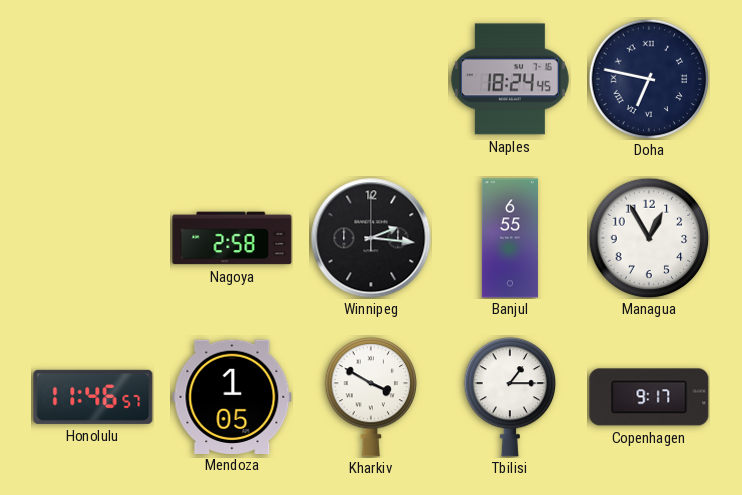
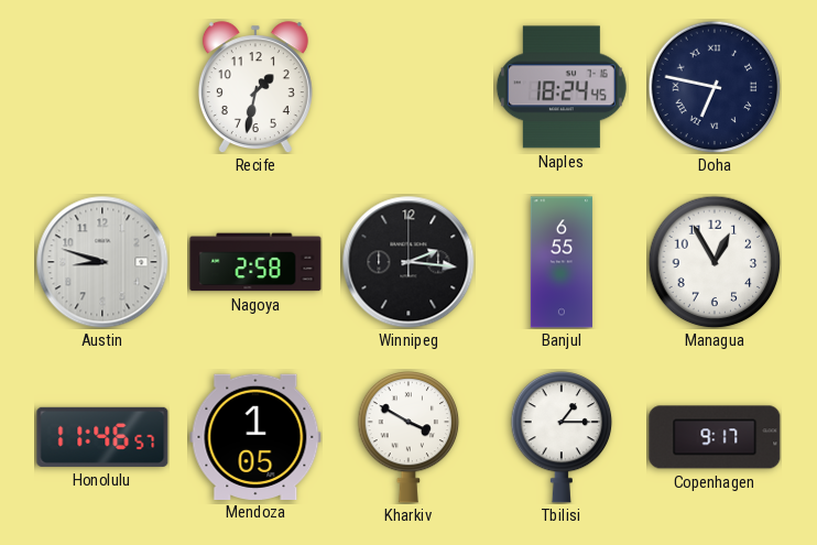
Recife: none -> 1:32 (255, 87)
Austin: none -> 8:48 (102, 262)
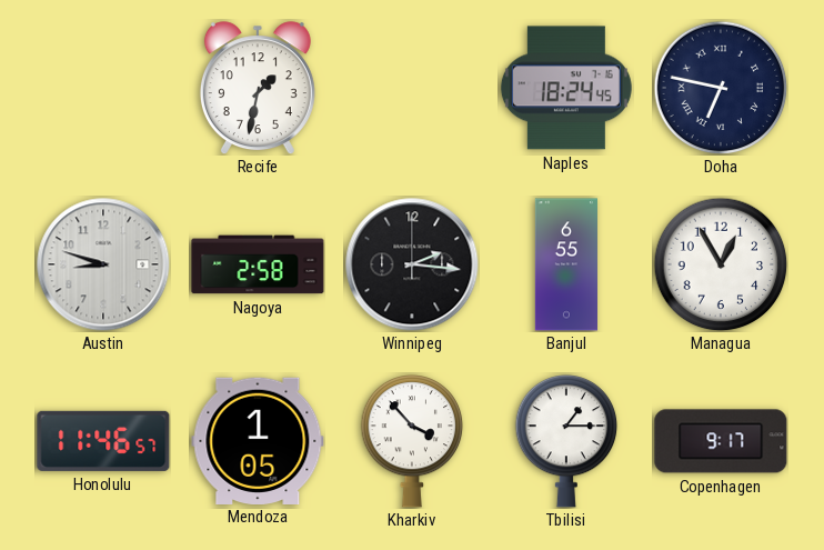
Kharkiv: 3:50 -> 3:53 (412, 441)
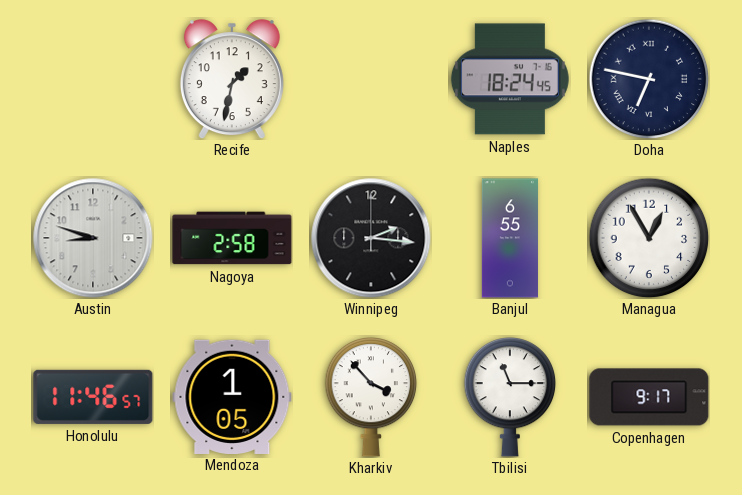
Tbilisi: 1:15 -> 11:15 (510, 397)
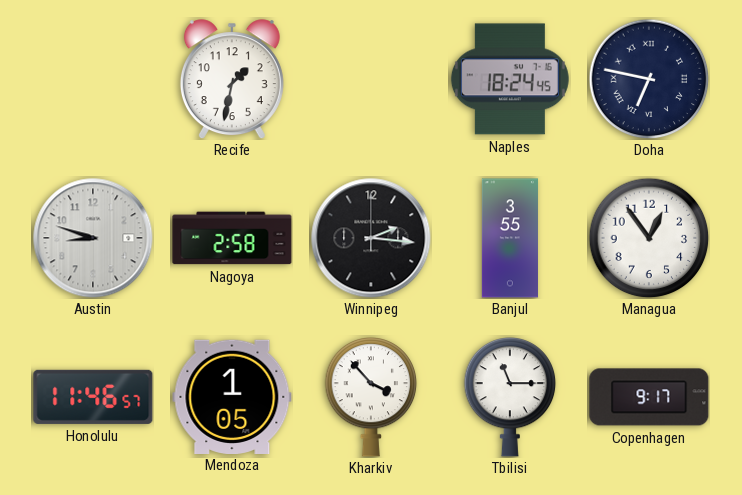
Banjul: 6:55 -> 3:55 (510, 238)
Managua: 12:55 -> 12:54 (649, 238)
